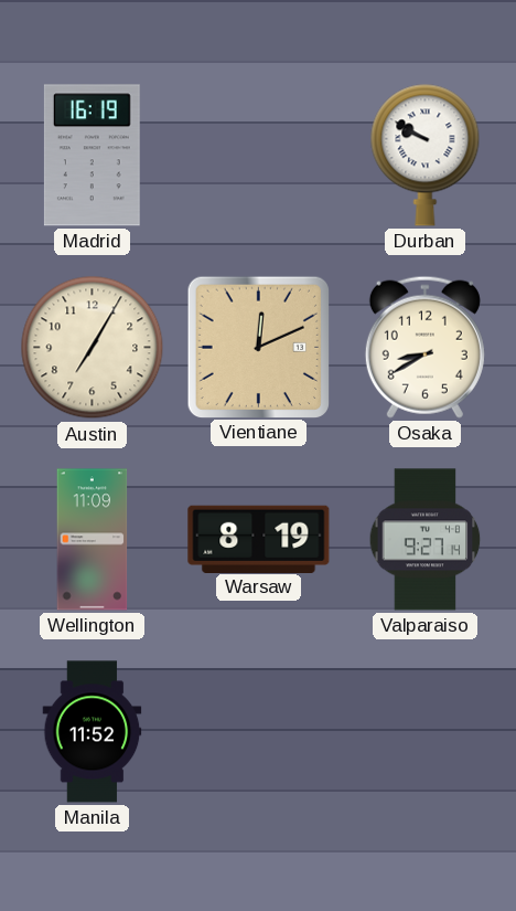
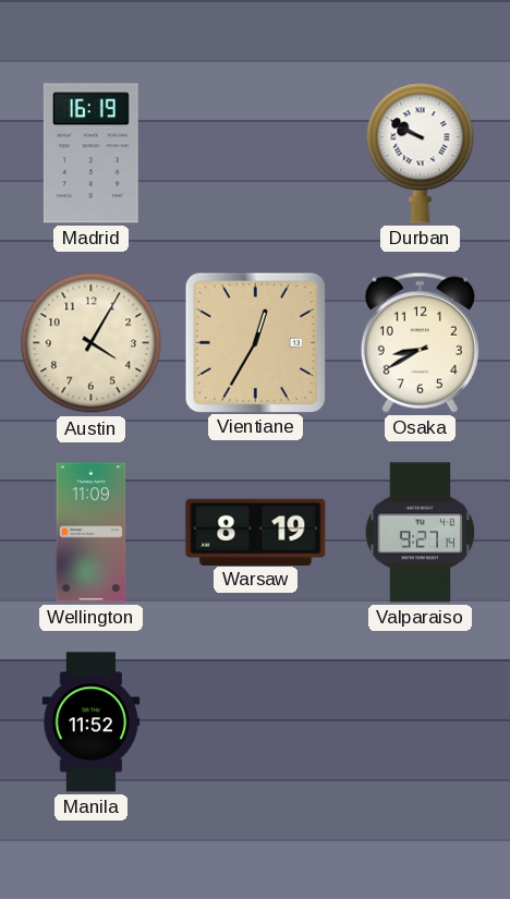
Austin: 7:05 -> 4:05 (92, 343)
Vientiane: 12:11 -> 12:35 (255, 342)
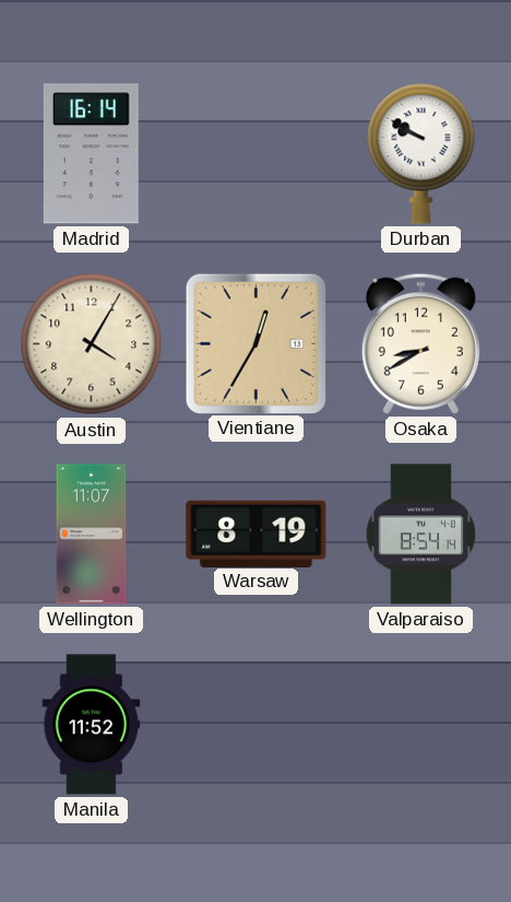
Madrid: 16:19 -> 16:14 (91, 154)
Wellington: 11:09 -> 11:07 (92, 535)
Valparaiso: 9:27 -> 8:54 (421, 535)
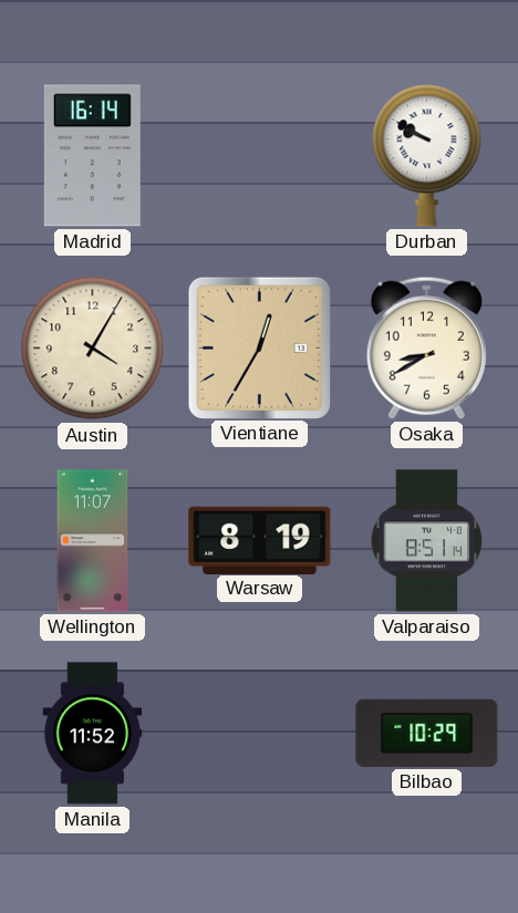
Valparaiso: 8:54 -> 8:51 (427, 541)
Bilbao: none -> 10:29 (427, 733)
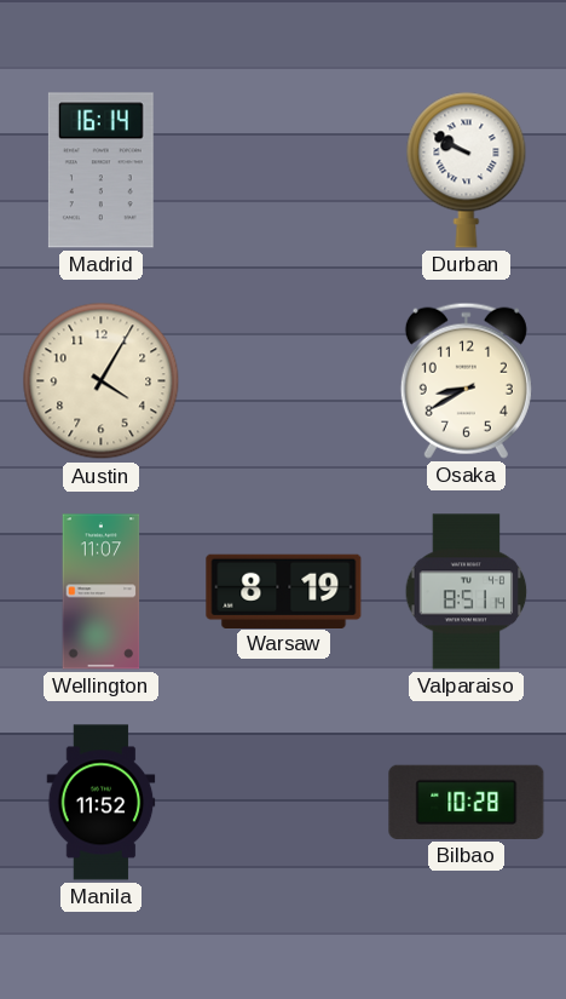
Vientiane: 12:35 -> none (259, 347)
Bilbao: 10:29 -> 10:28 (467, 802)
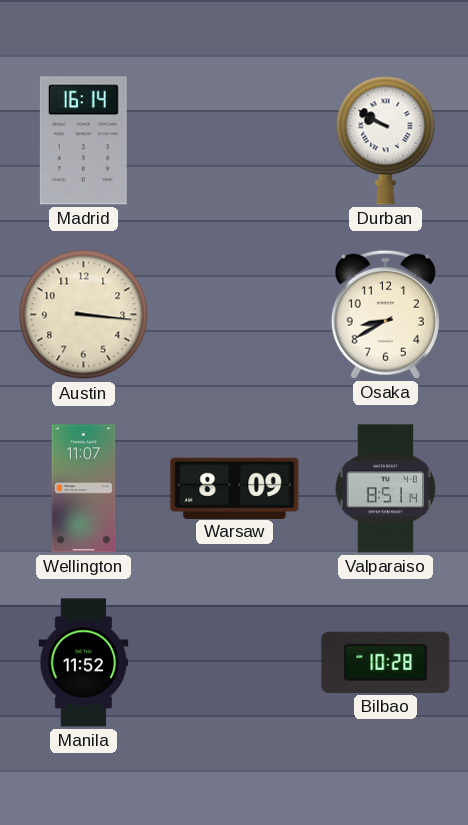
Austin: 4:05 -> 3:16 (84, 315)
Warsaw: 8:19 -> 8:09 (235, 488)
